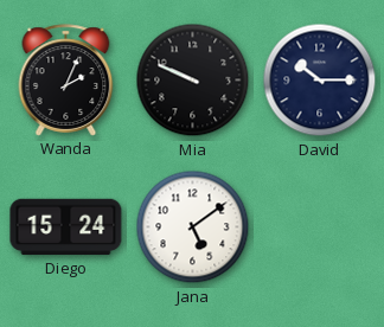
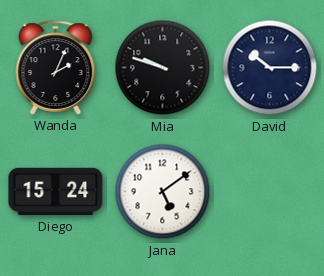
Mia: 9:49 -> 9:48 (163, 68)
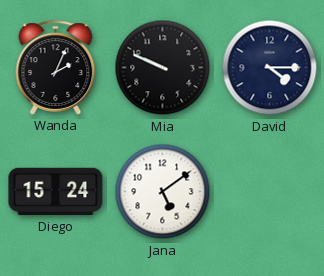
Mia: 9:48 -> 9:49 (163, 68)
David: 10:15 -> 4:15 (270, 68)
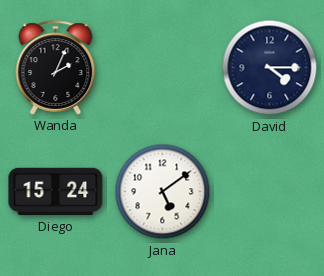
Mia: 9:49 -> none (163, 68)
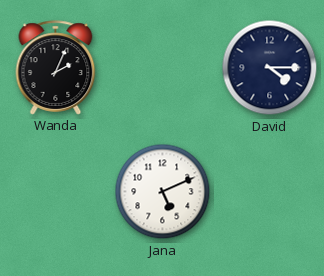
Diego: 15:24 -> none (56, 192)
Jana: 5:09 -> 5:11 (163, 192)
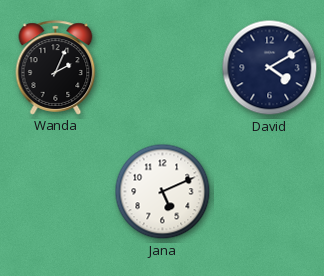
David: 4:15 -> 4:10 (270, 68)
